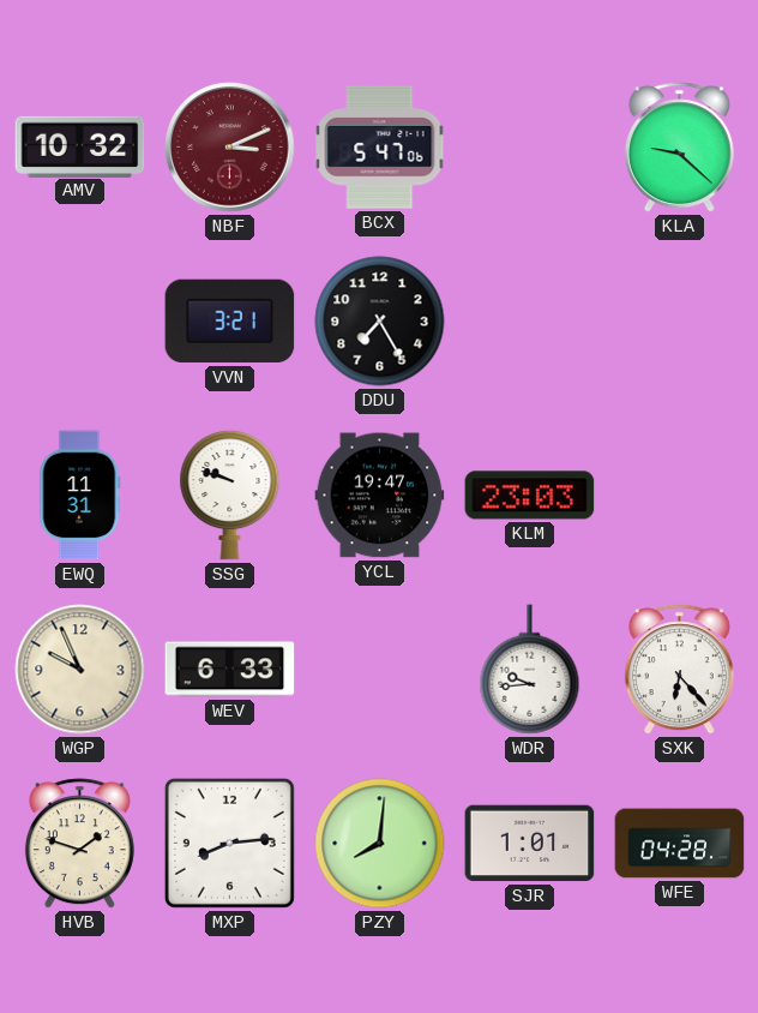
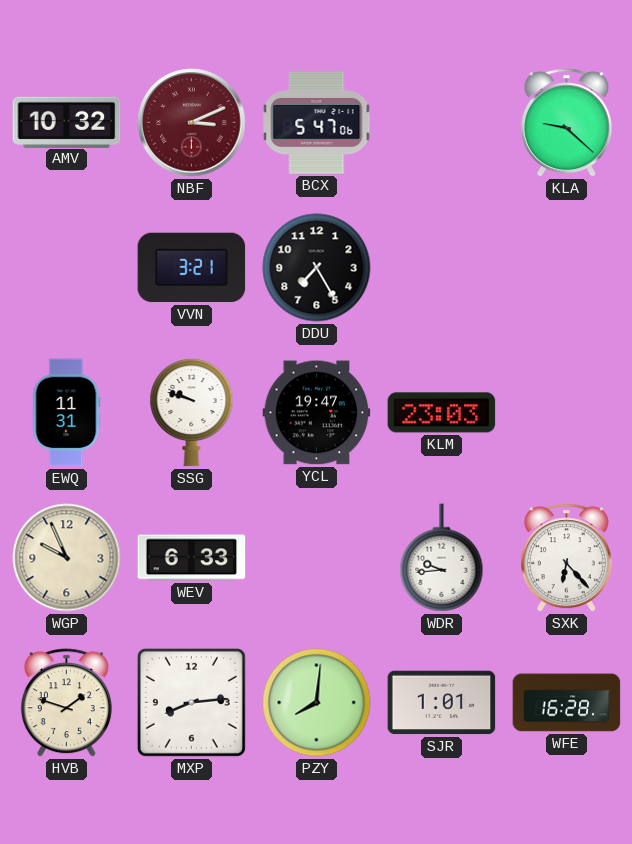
WFE: 04:28 -> 16:28 (567, 703)
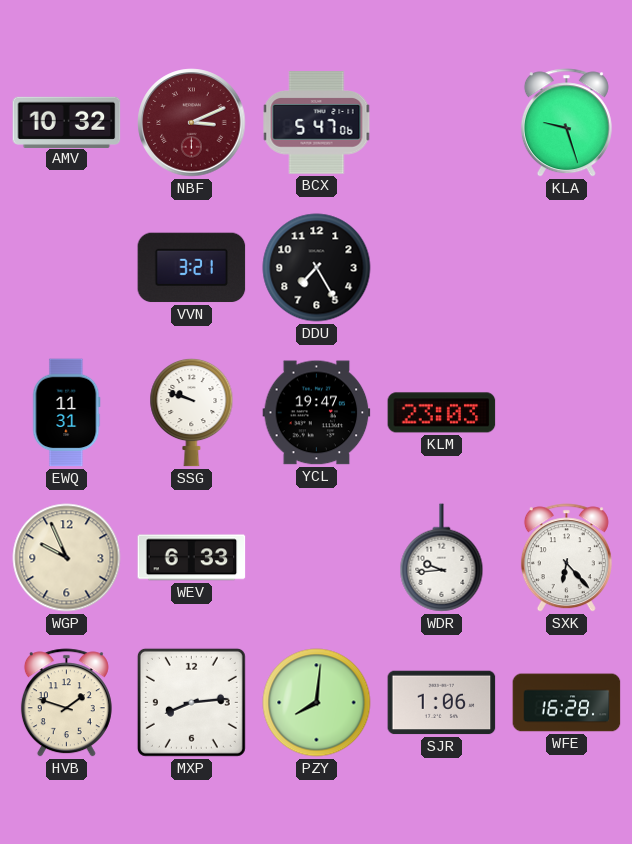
KLA: 9:22 -> 9:27 (566, 123)
SJR: 1:01 -> 1:06 (442, 703)
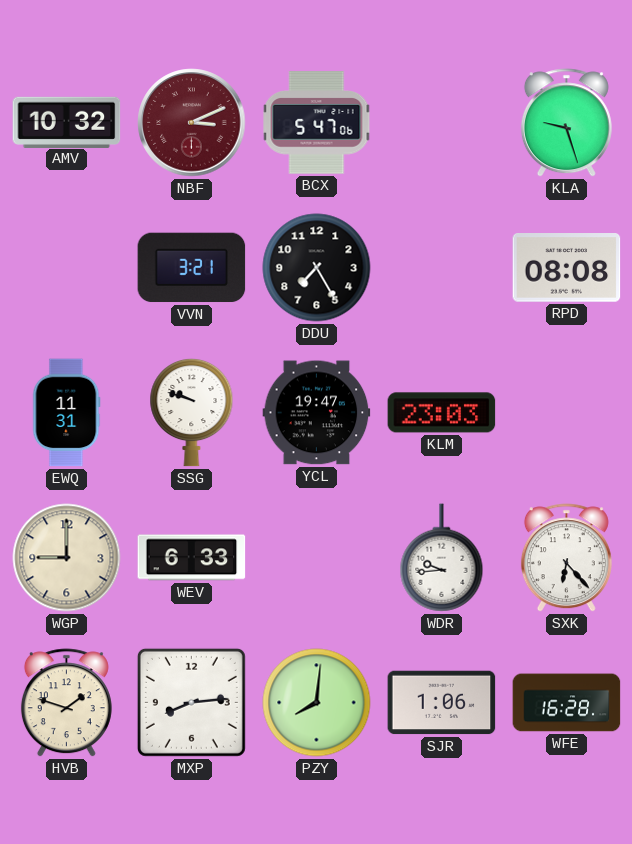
RPD: none -> 08:08 (567, 268)
WGP: 9:56 -> 9:00 (67, 558)
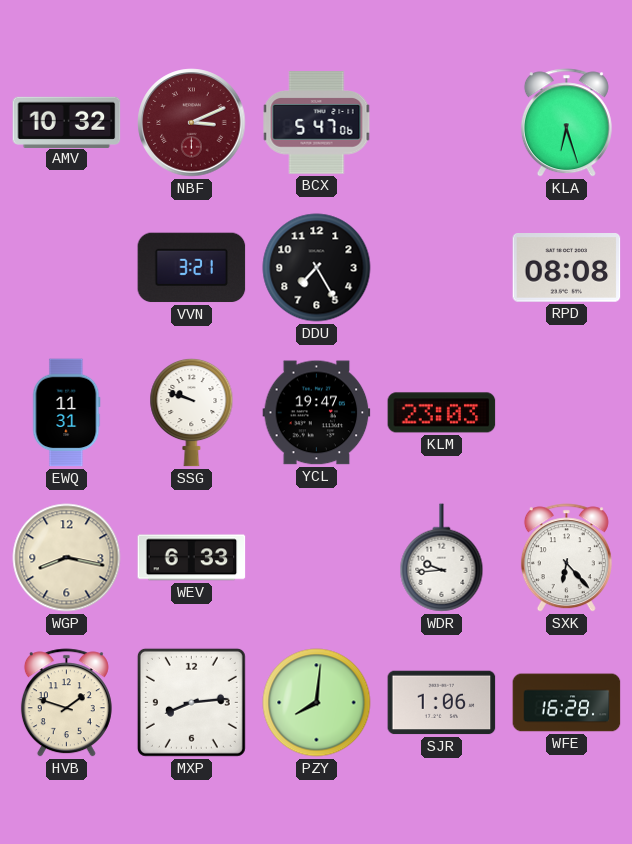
KLA: 9:27 -> 6:27 (566, 123)
WGP: 9:00 -> 8:17 (67, 558)
